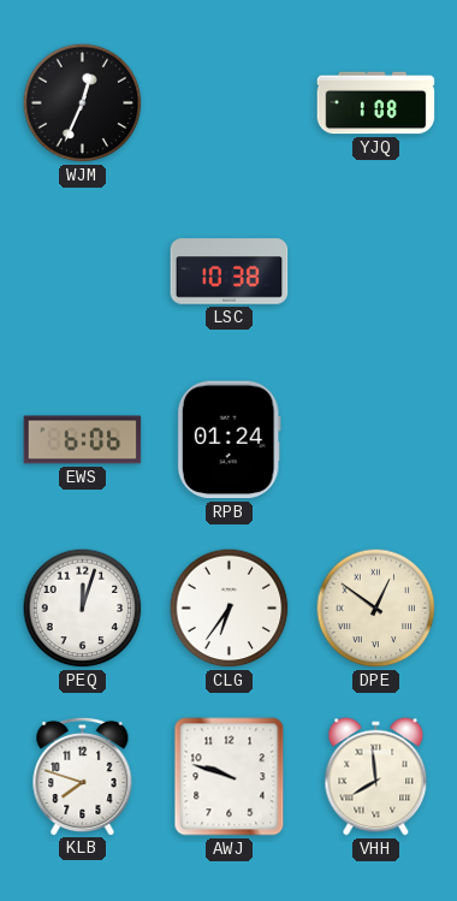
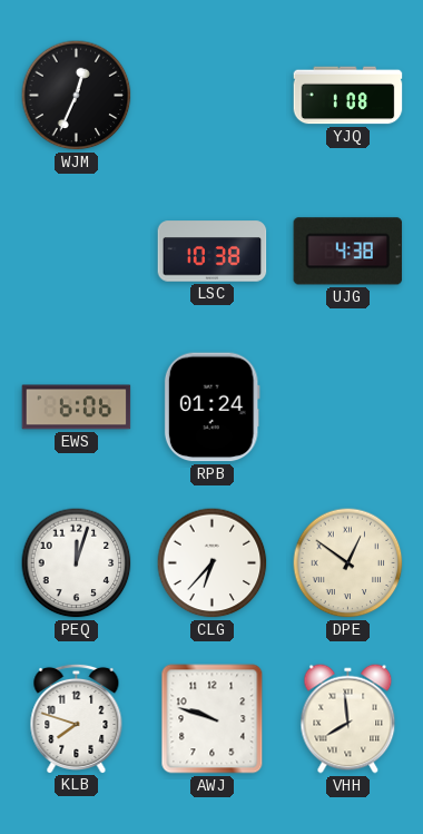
UJG: none -> 4:38 (348, 252)
CLG: 6:36 -> 6:37 (213, 563)
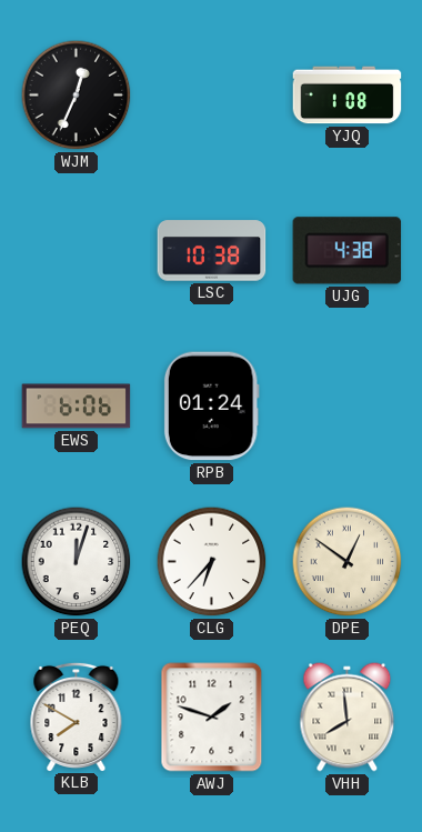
KLB: 7:48 -> 7:50 (77, 716)
AWJ: 9:48 -> 1:48 (212, 718)
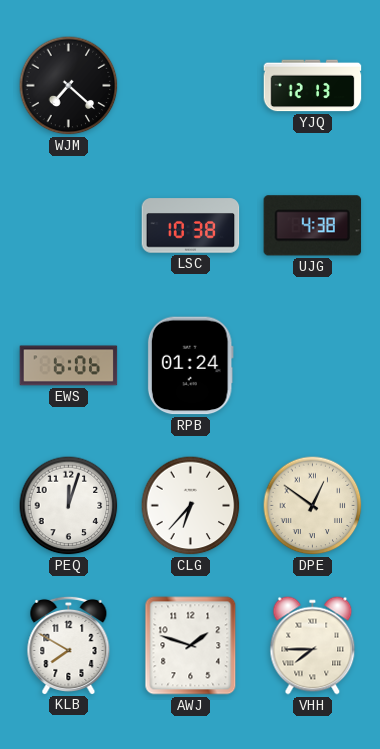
WJM: 12:34 -> 7:22 (69, 86)
YJQ: 1:08 -> 12:13 (313, 86)
VHH: 7:59 -> 7:45 (313, 646)
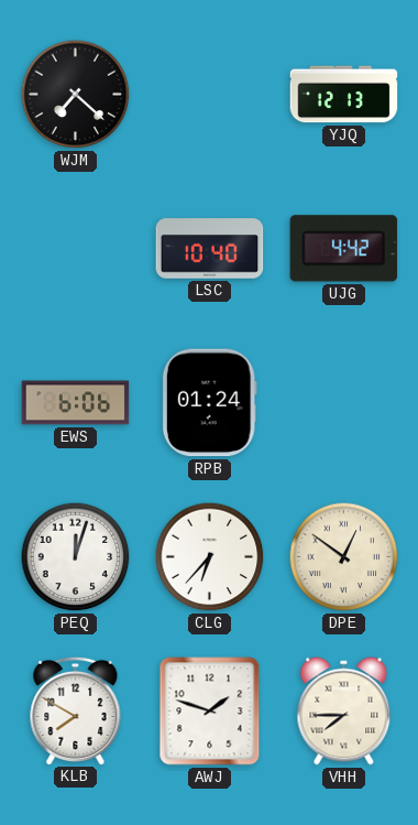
LSC: 10:38 -> 10:40 (210, 249)
UJG: 4:38 -> 4:42 (344, 249)
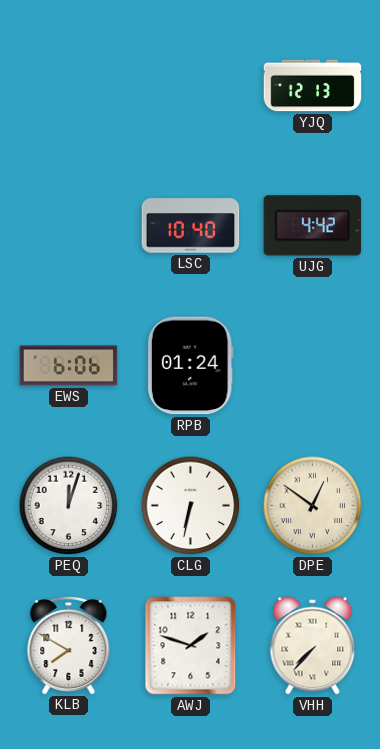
WJM: 7:22 -> none (76, 95)
CLG: 6:37 -> 6:32 (191, 506)
VHH: 7:45 -> 7:37 (313, 646)
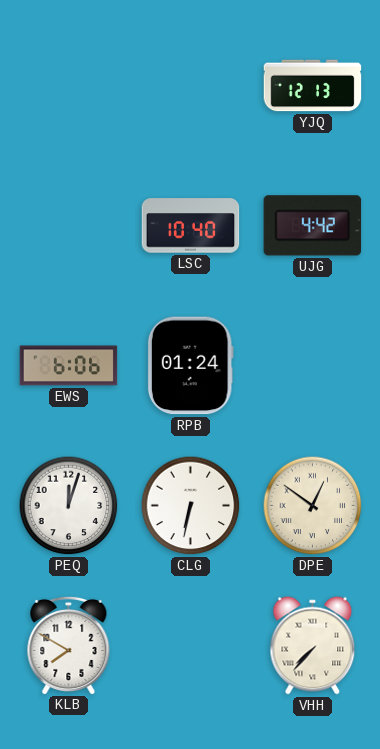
AWJ: 1:48 -> none (191, 646)
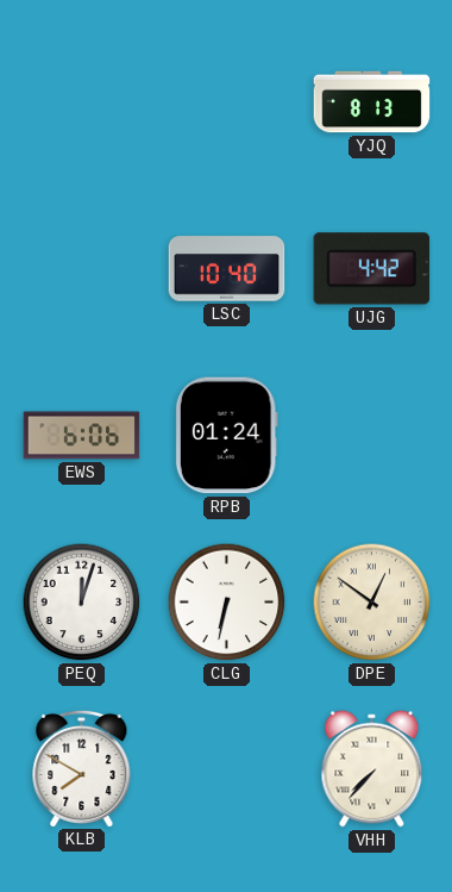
YJQ: 12:13 -> 8:13 (372, 102)
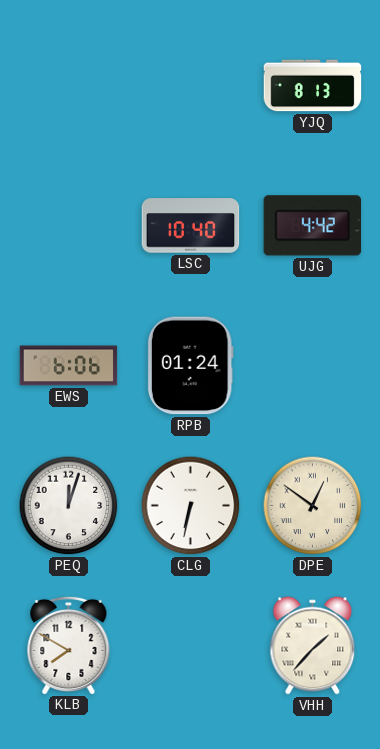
VHH: 7:37 -> 1:37 (313, 646)
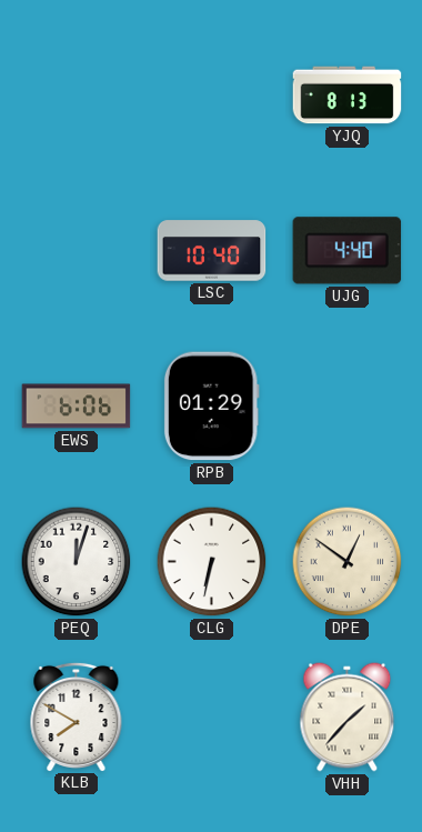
UJG: 4:42 -> 4:40 (348, 251)
RPB: 01:24 -> 01:29 (211, 407)
